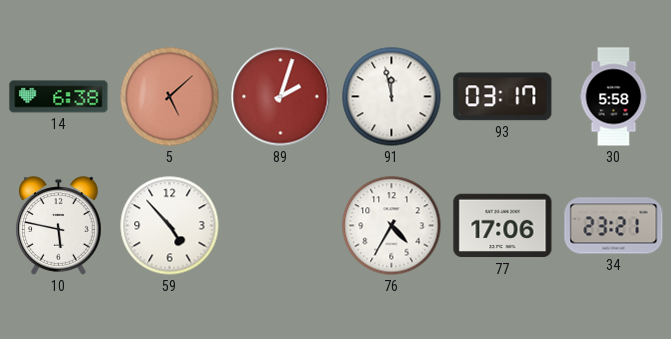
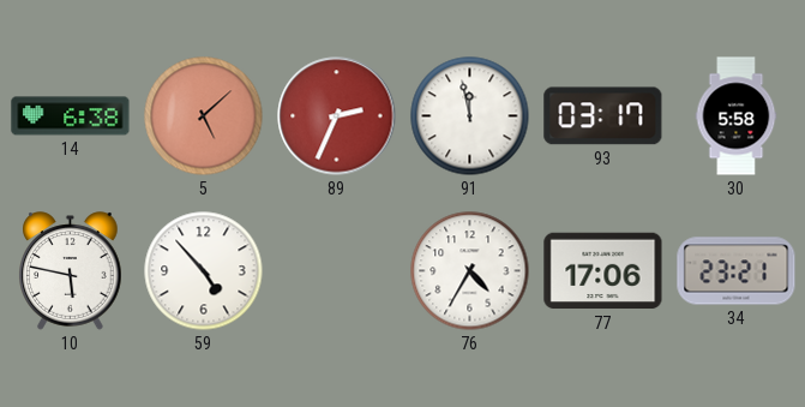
89: 2:03 -> 2:34 (337, 116)
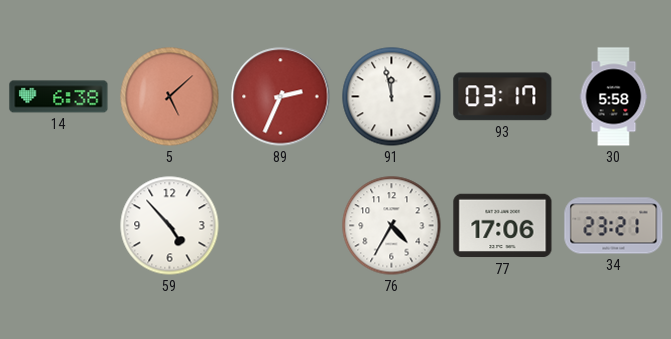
10: 5:47 -> none (71, 271)
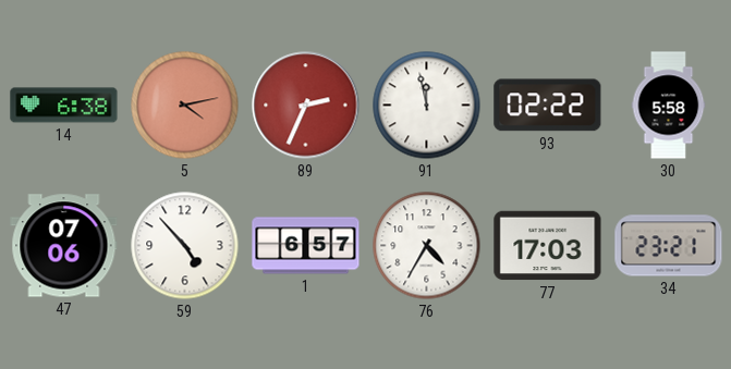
5: 5:08 -> 4:13 (185, 106)
93: 03:17 -> 02:22 (548, 106)
47: none -> 07:06 (64, 246)
1: none -> 6:57 (306, 246)
77: 17:06 -> 17:03 (548, 246)
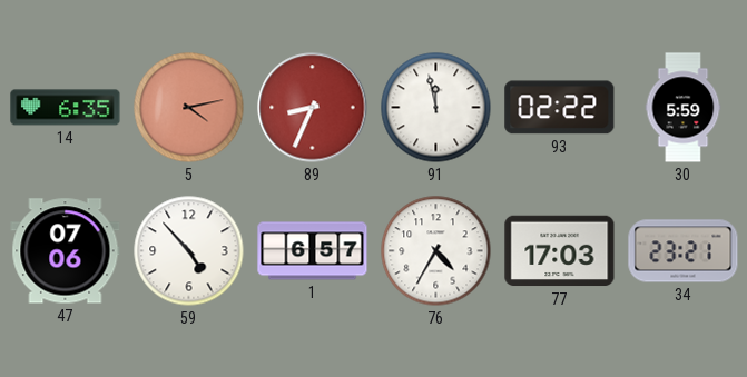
14: 6:38 -> 6:35 (66, 108)
89: 2:34 -> 8:34 (313, 108)
30: 5:58 -> 5:59 (684, 108)
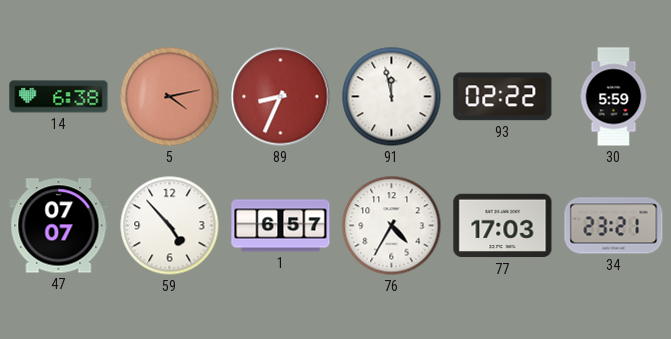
14: 6:35 -> 6:38 (59, 97)
47: 07:06 -> 07:07 (59, 226)
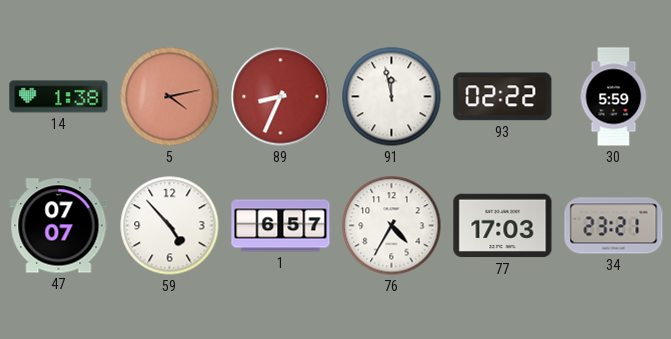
14: 6:38 -> 1:38 (59, 97)
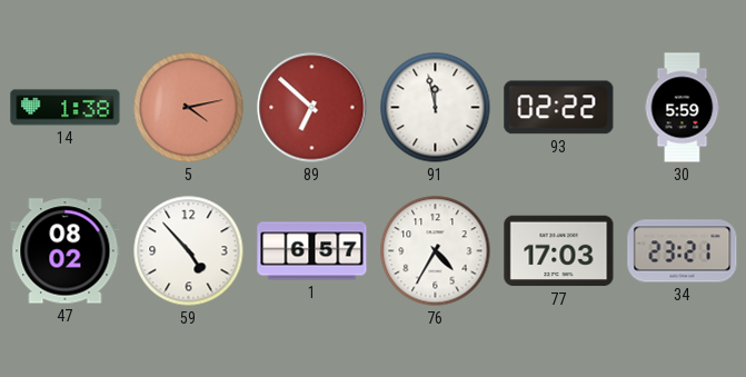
89: 8:34 -> 6:52 (312, 108)
47: 07:07 -> 08:02 (66, 251)
